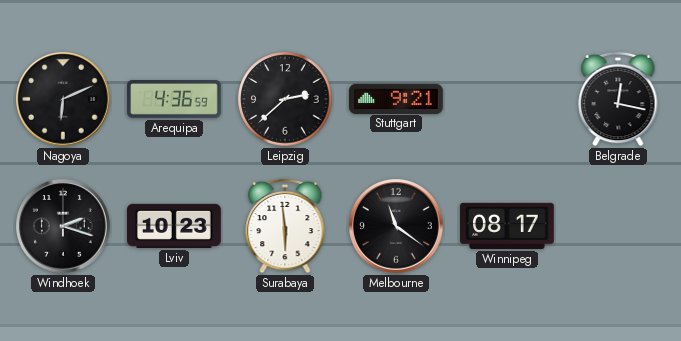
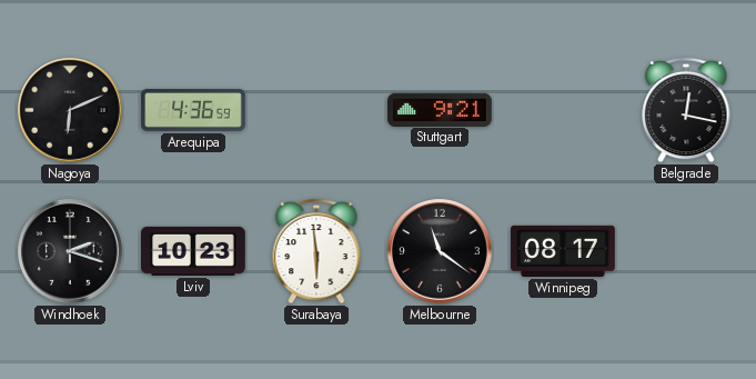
Leipzig: 2:38 -> none (285, 99)
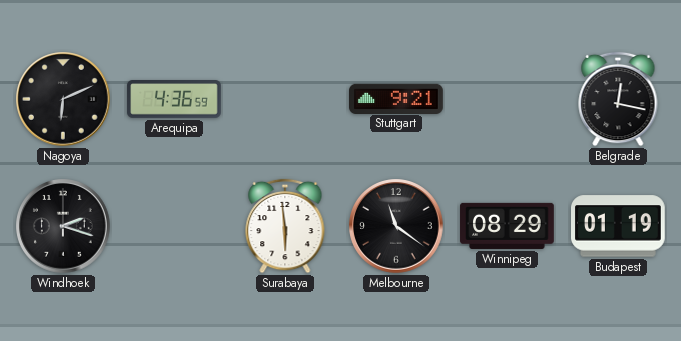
Lviv: 10:23 -> none (194, 251)
Winnipeg: 08:17 -> 08:29 (507, 226)
Budapest: none -> 01:19 (619, 226)
